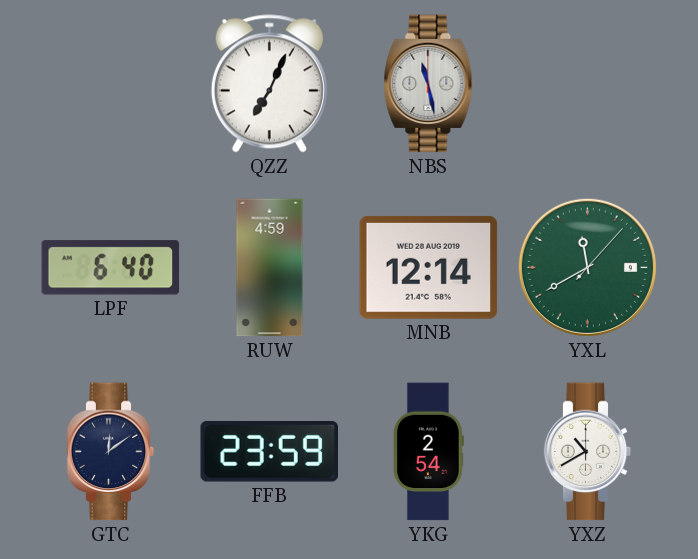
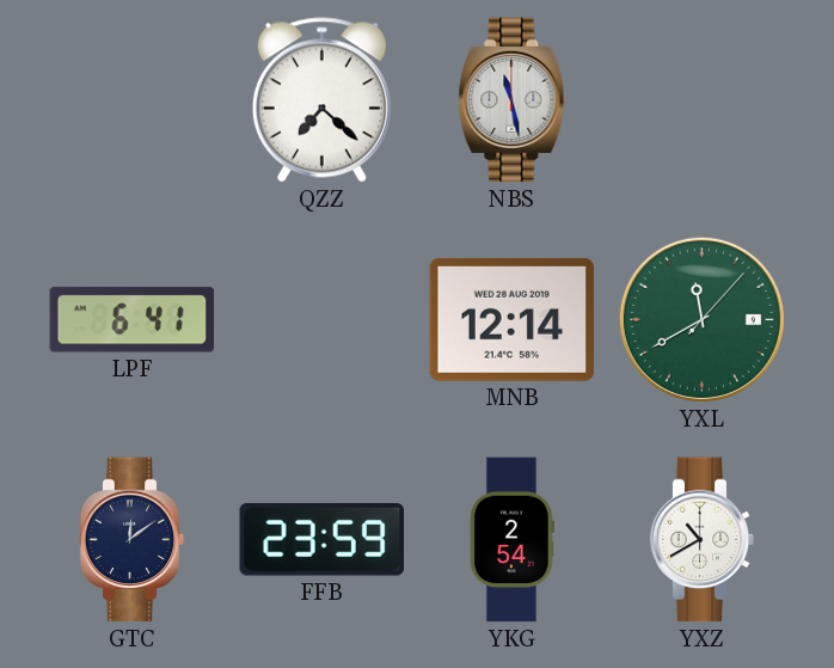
QZZ: 7:04 -> 7:22 (321, 100)
LPF: 6:40 -> 6:41 (133, 320)
RUW: 4:59 -> none (270, 268)
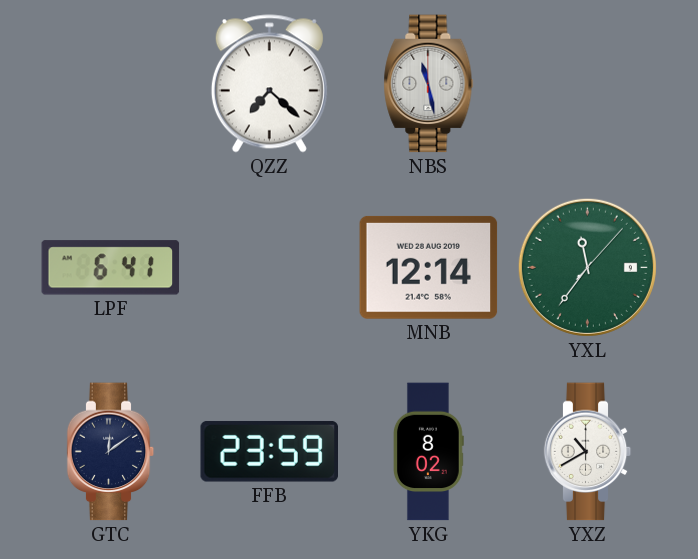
YXL: 11:40 -> 11:36 (587, 267)
YKG: 2:54 -> 8:02 (428, 452)
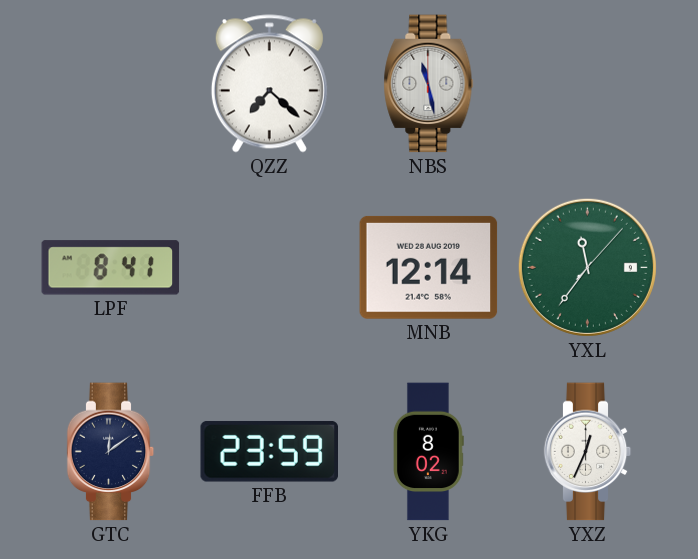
LPF: 6:41 -> 8:41 (111, 268)
YXZ: 10:40 -> 12:34 (588, 452)
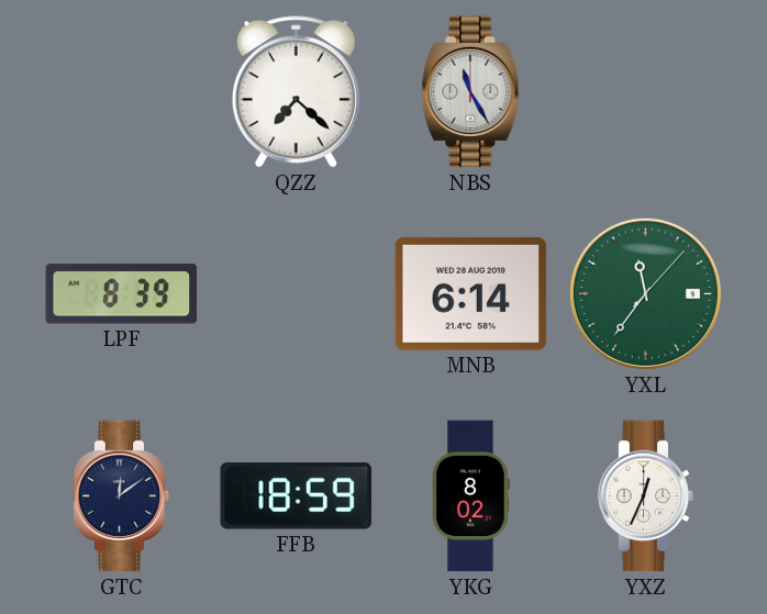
NBS: 11:28 -> 11:25 (471, 92)
LPF: 8:41 -> 8:39 (122, 294)
MNB: 12:14 -> 6:14 (471, 293)
FFB: 23:59 -> 18:59 (296, 496)
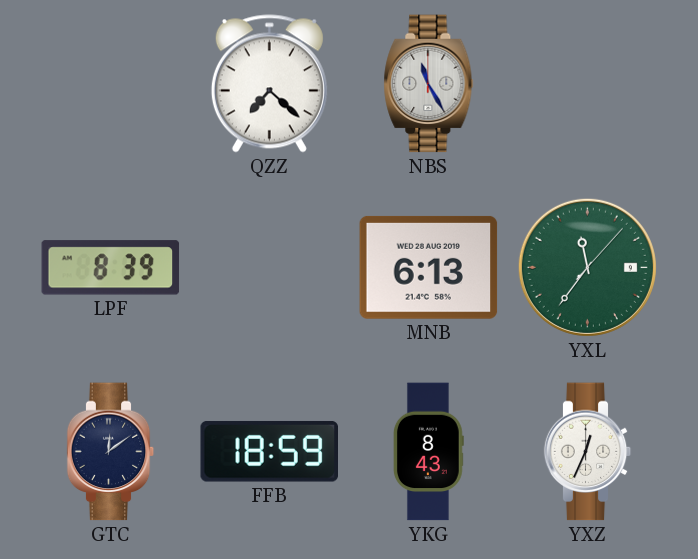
MNB: 6:14 -> 6:13 (429, 267)
YKG: 8:02 -> 8:43 (428, 452)
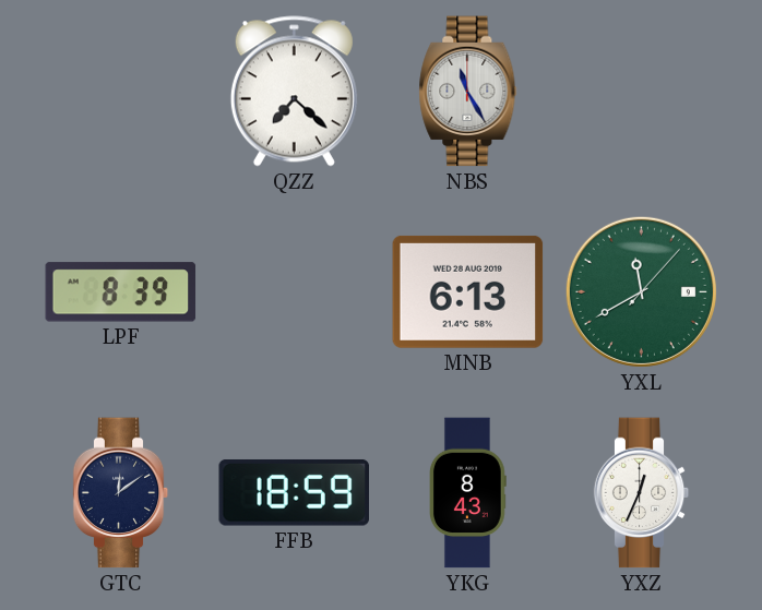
YXL: 11:36 -> 11:40 (641, 291)
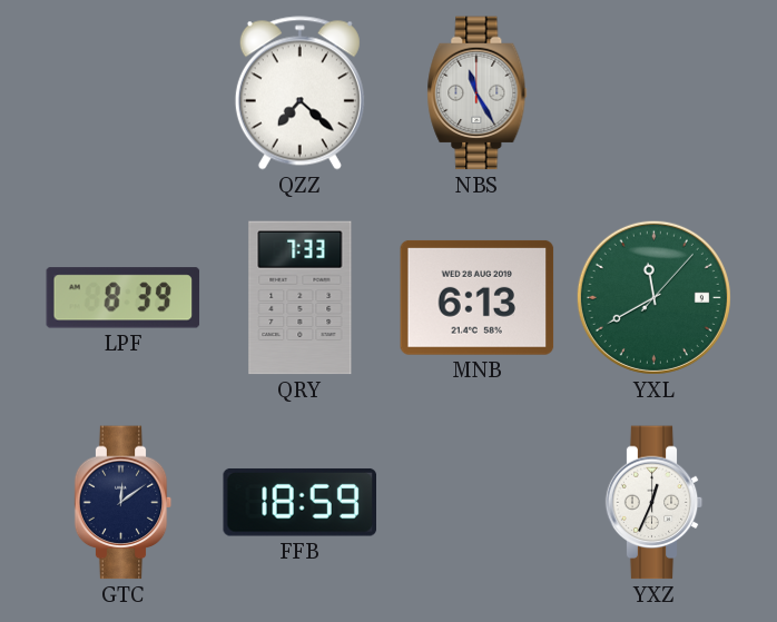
QRY: none -> 7:33 (301, 298)
YKG: 8:43 -> none (467, 493)
